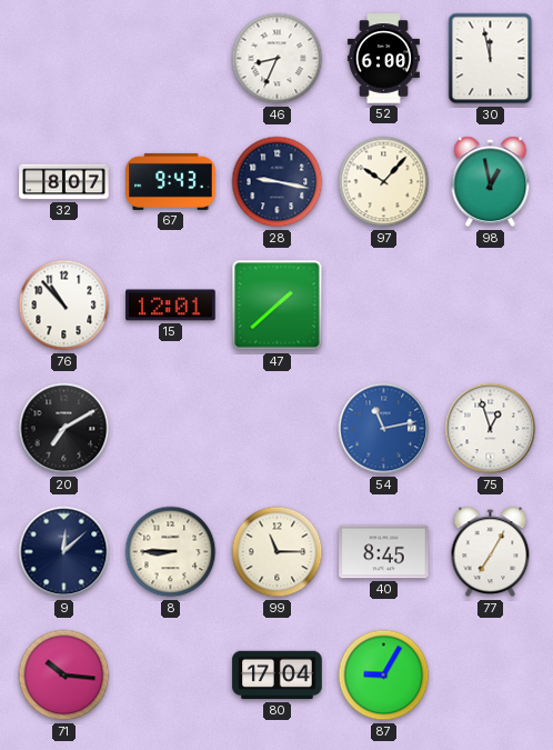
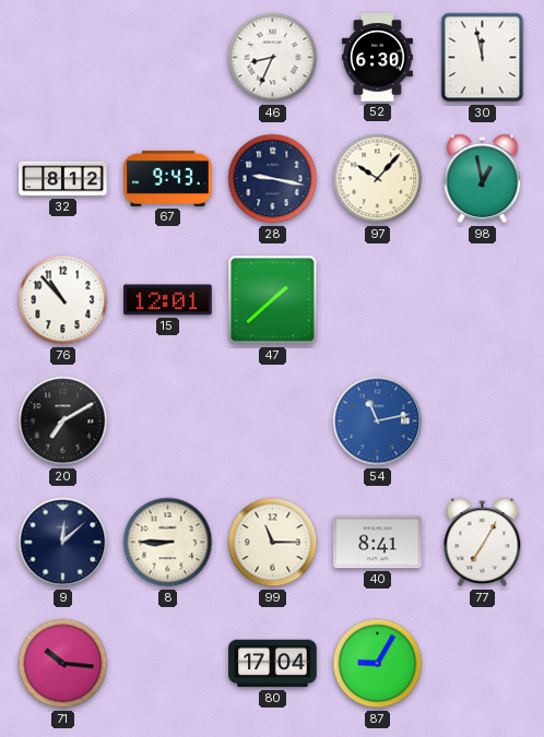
52: 6:00 -> 6:30 (377, 58)
32: 8:07 -> 8:12 (63, 179)
75: 12:57 -> none (491, 429)
40: 8:45 -> 8:41 (378, 543)
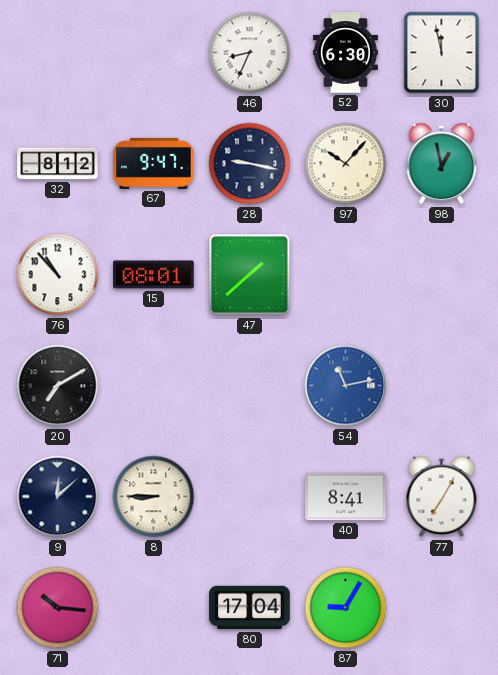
67: 9:43 -> 9:47 (154, 163)
15: 12:01 -> 08:01 (154, 275)
99: 11:15 -> none (273, 543)
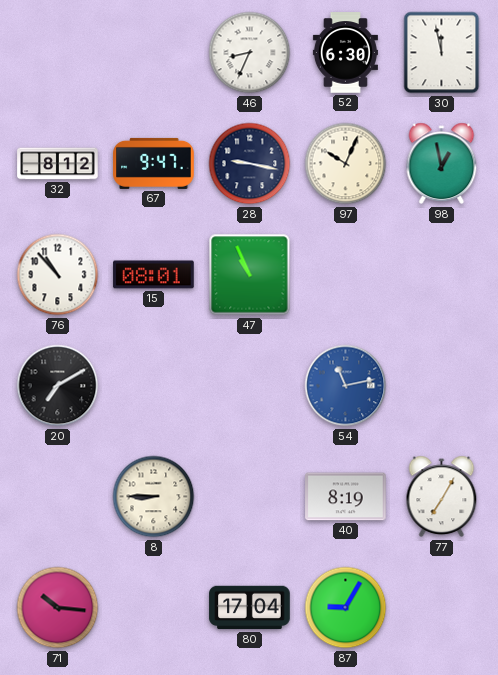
97: 10:07 -> 10:04 (346, 164)
47: 1:38 -> 10:56 (250, 275)
9: 12:08 -> none (58, 497)
40: 8:41 -> 8:19 (346, 497)
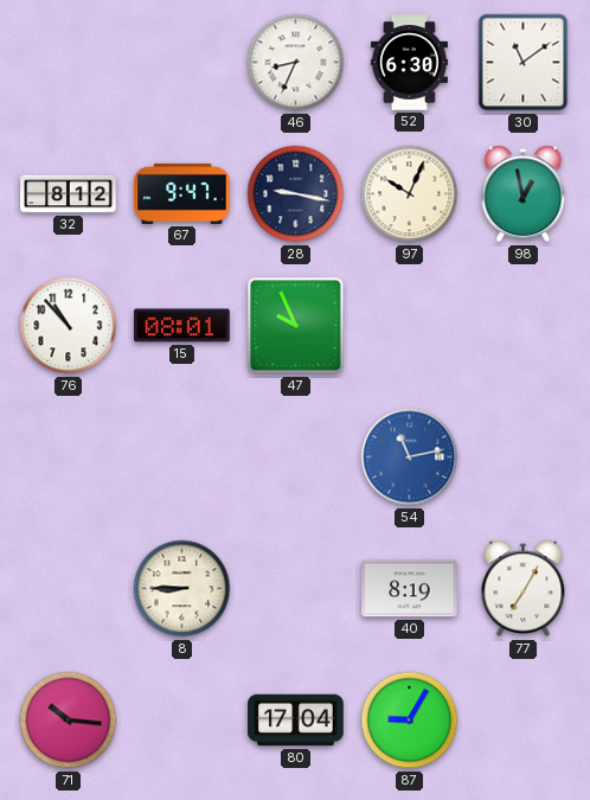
30: 11:58 -> 11:09 (524, 63)
47: 10:56 -> 9:56 (296, 326)
20: 7:10 -> none (58, 386)
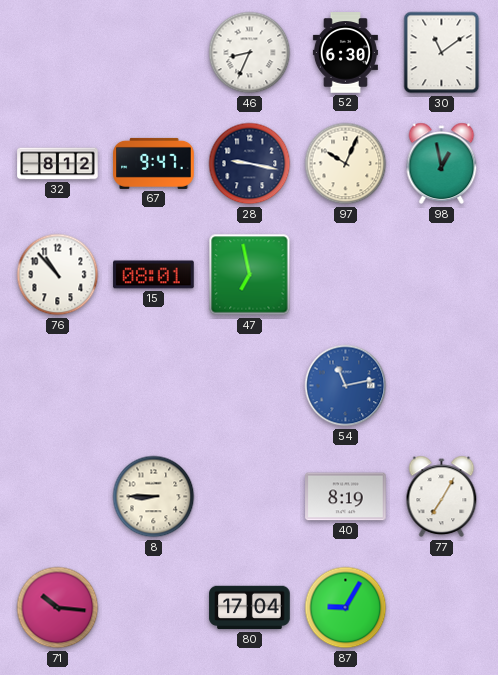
47: 9:56 -> 6:58 (250, 275)
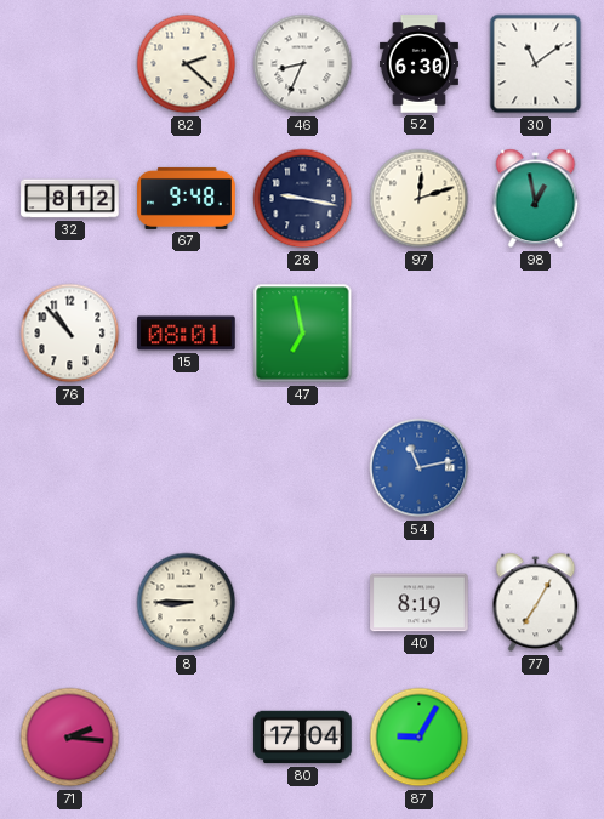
82: none -> 2:22 (187, 64)
67: 9:47 -> 9:48 (187, 198)
97: 10:04 -> 12:12 (420, 199)
71: 10:16 -> 2:16 (70, 738)
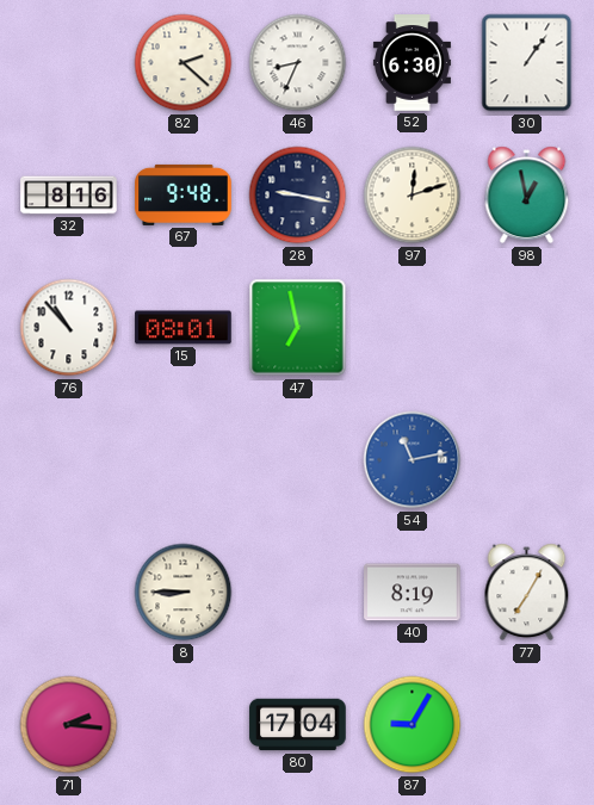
30: 11:09 -> 1:06 (527, 63)
32: 8:12 -> 8:16 (69, 196)
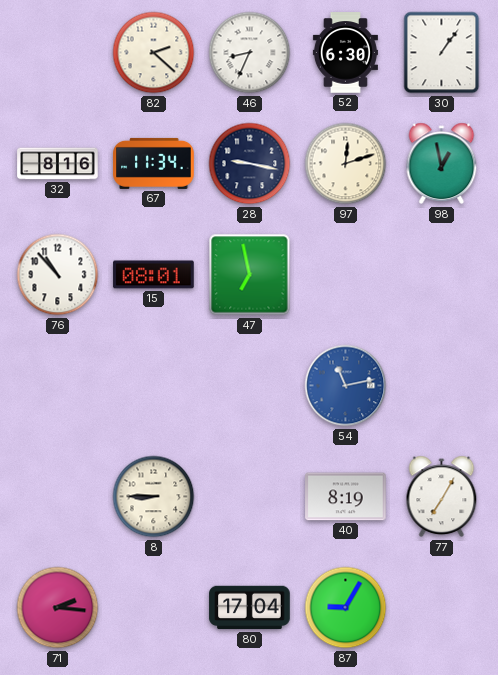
67: 9:48 -> 11:34 (154, 163)
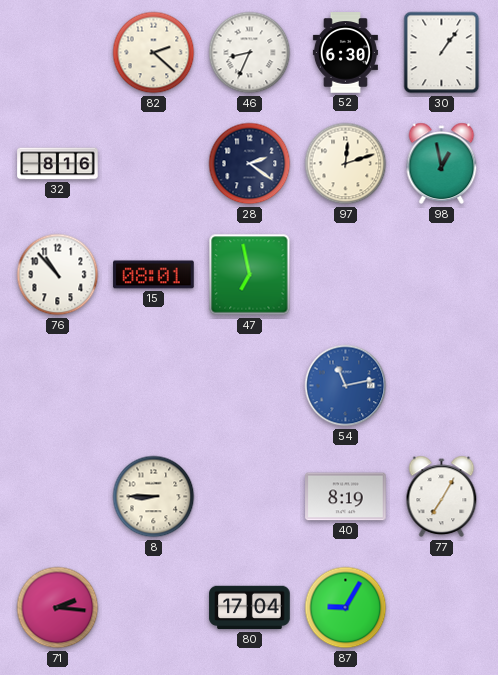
67: 11:34 -> none (154, 163)
28: 9:17 -> 2:21 (250, 164)
